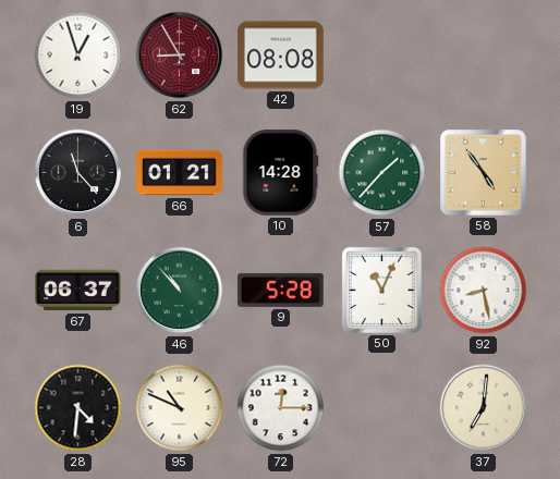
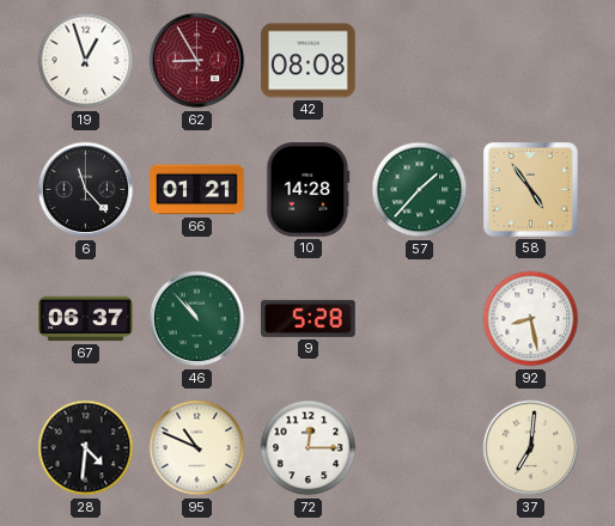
50: 11:04 -> none (381, 290)
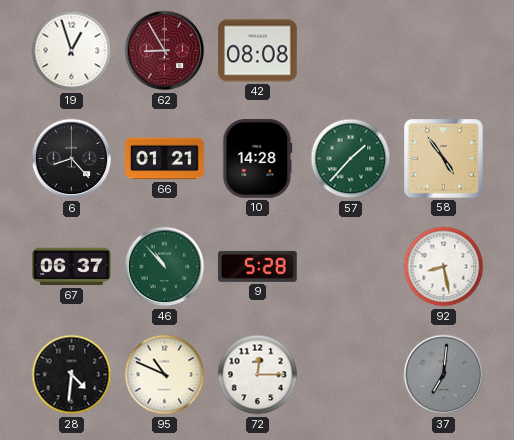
6: 11:23 -> 8:23 (72, 159)
37 dial: cream -> grey (444, 375)
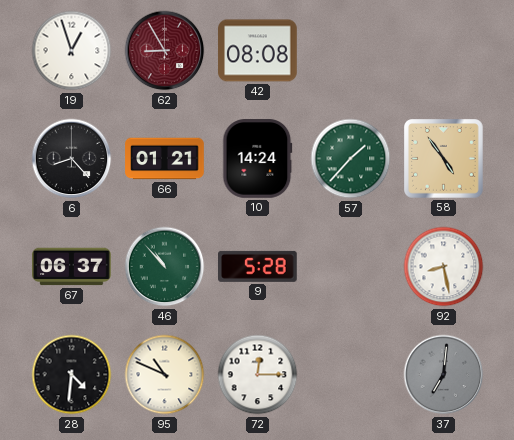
10: 14:28 -> 14:24 (258, 159)
